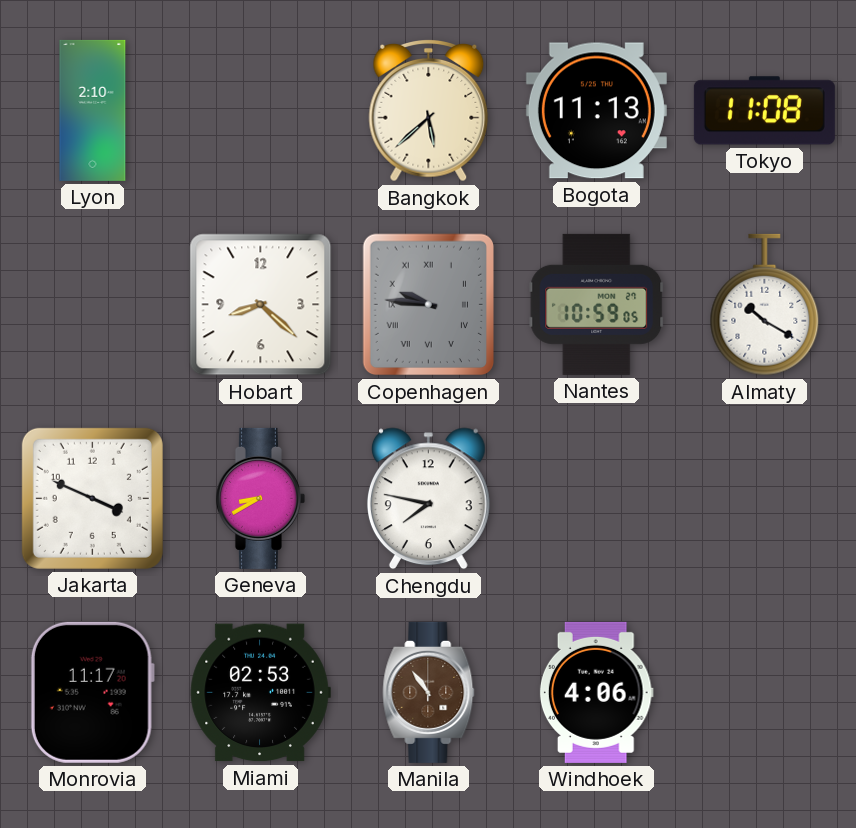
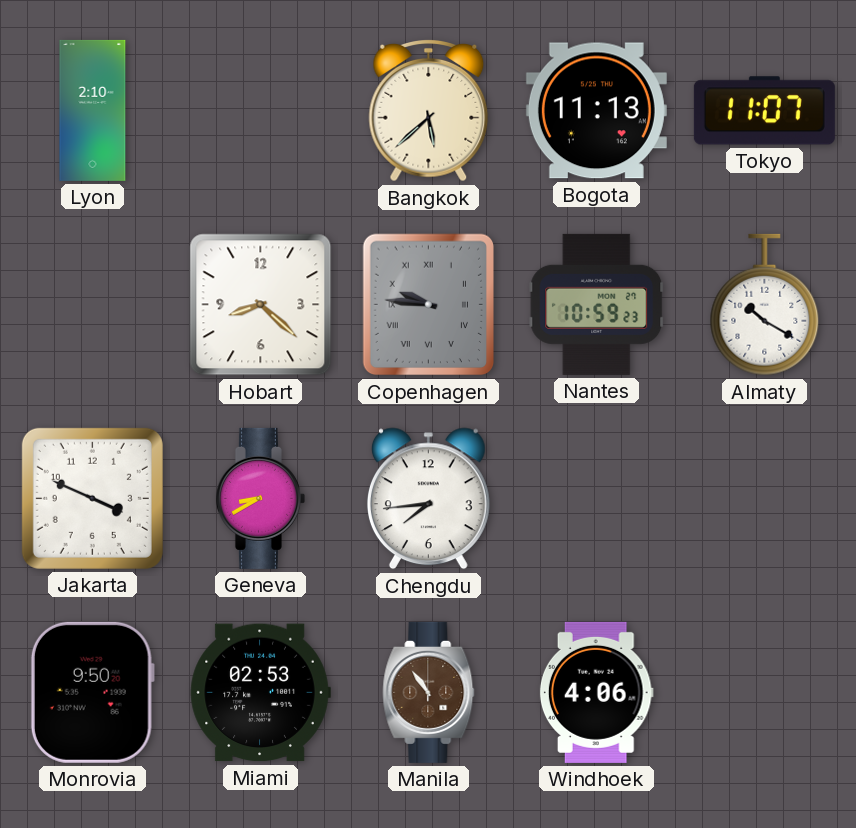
Tokyo: 11:08 -> 11:07 (764, 111)
Nantes: 10:59:05 -> 10:59:23 (597, 304)
Chengdu: 7:47 -> 7:44 (428, 499)
Monrovia: 11:17 -> 9:50 (92, 692)
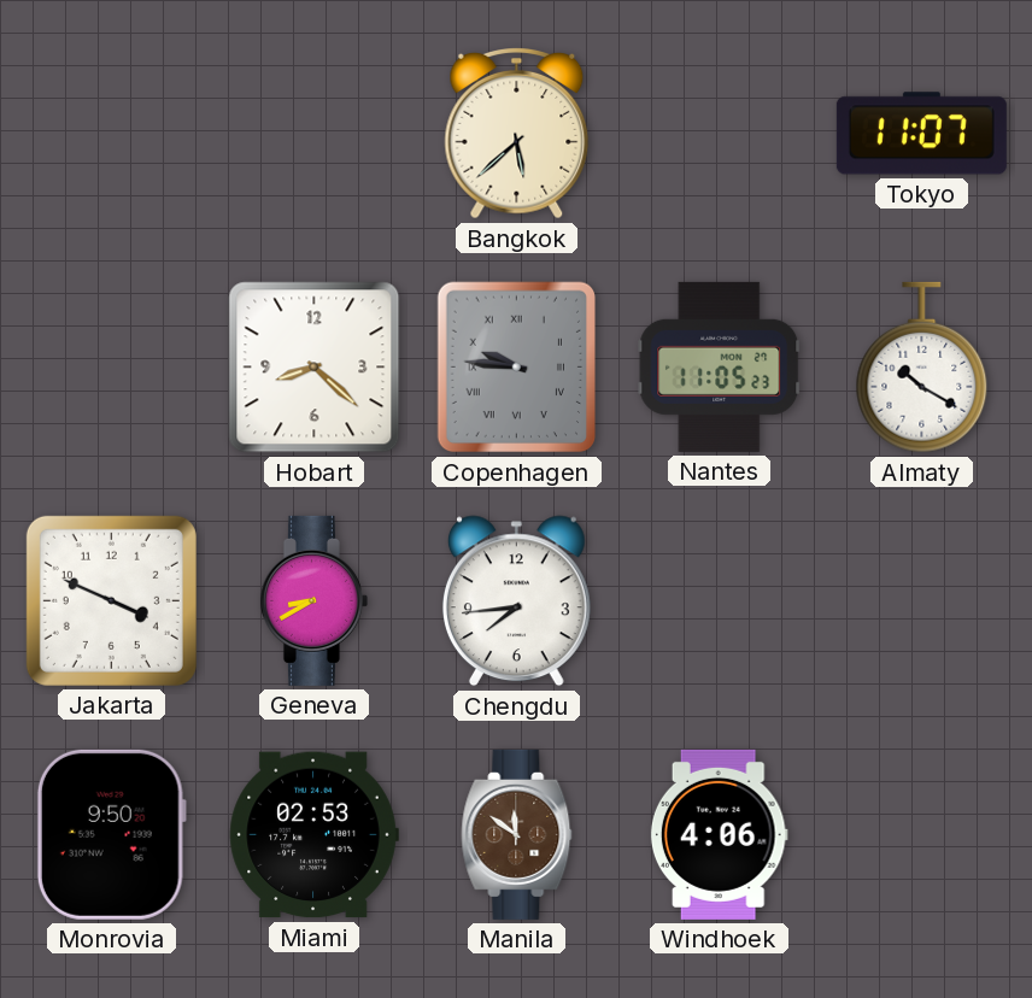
Lyon: 2:10 -> none (93, 110)
Bogota: 11:13 -> none (596, 111)
Nantes: 10:59 -> 11:05 (720, 366)
Manila: 10:54 -> 11:51 (517, 834)
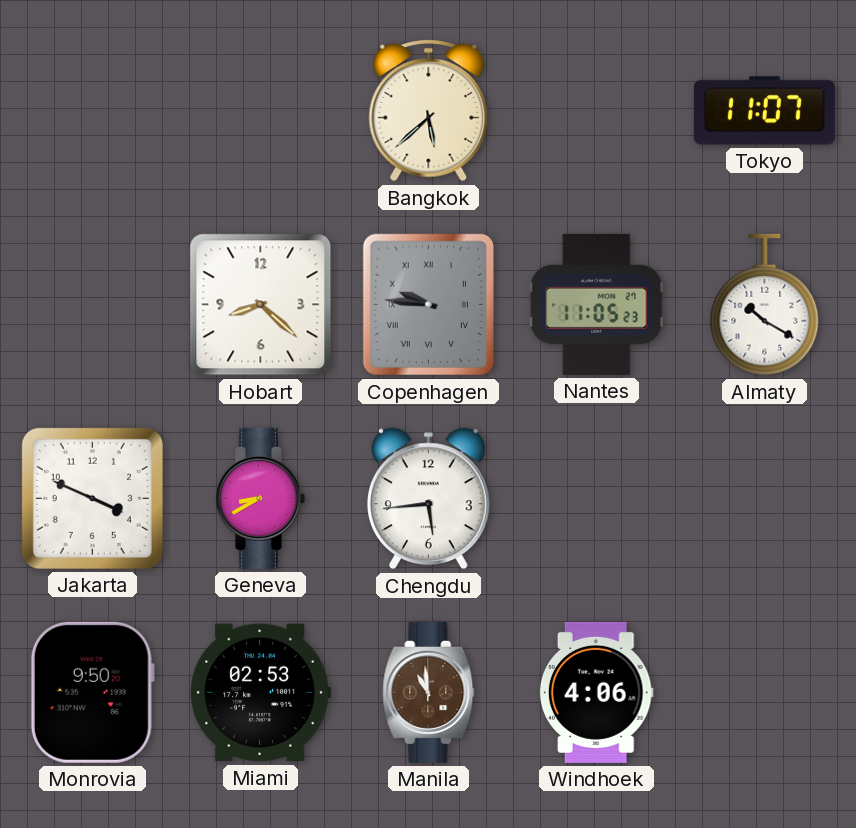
Chengdu: 7:44 -> 5:44 (428, 499)
Manila: 11:51 -> 10:59 (429, 692)
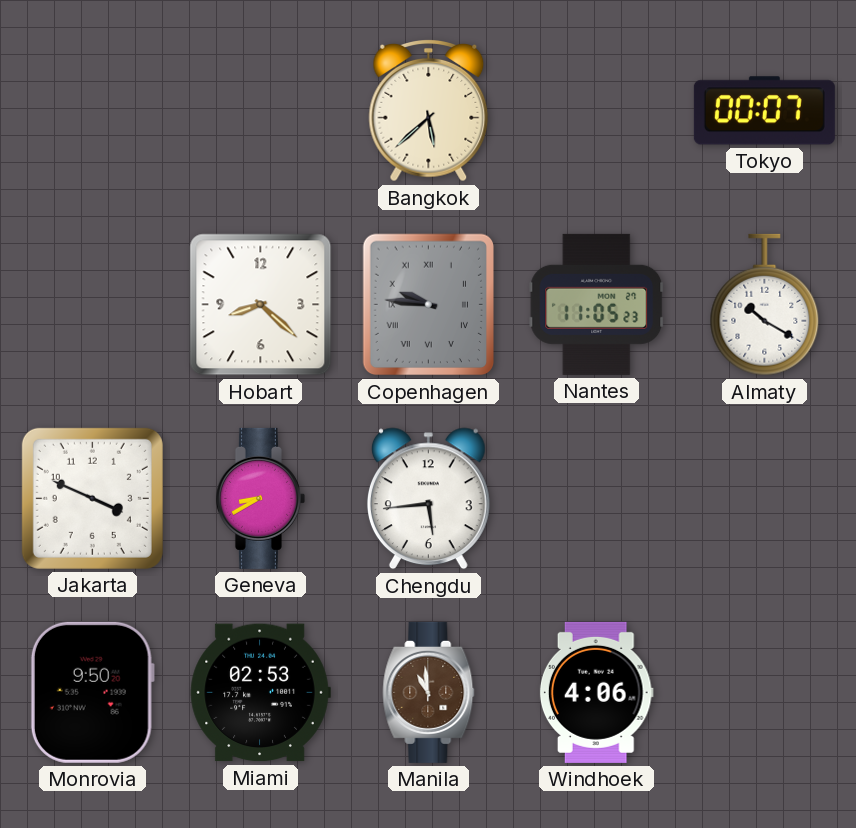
Tokyo: 11:07 -> 00:07 (764, 111)
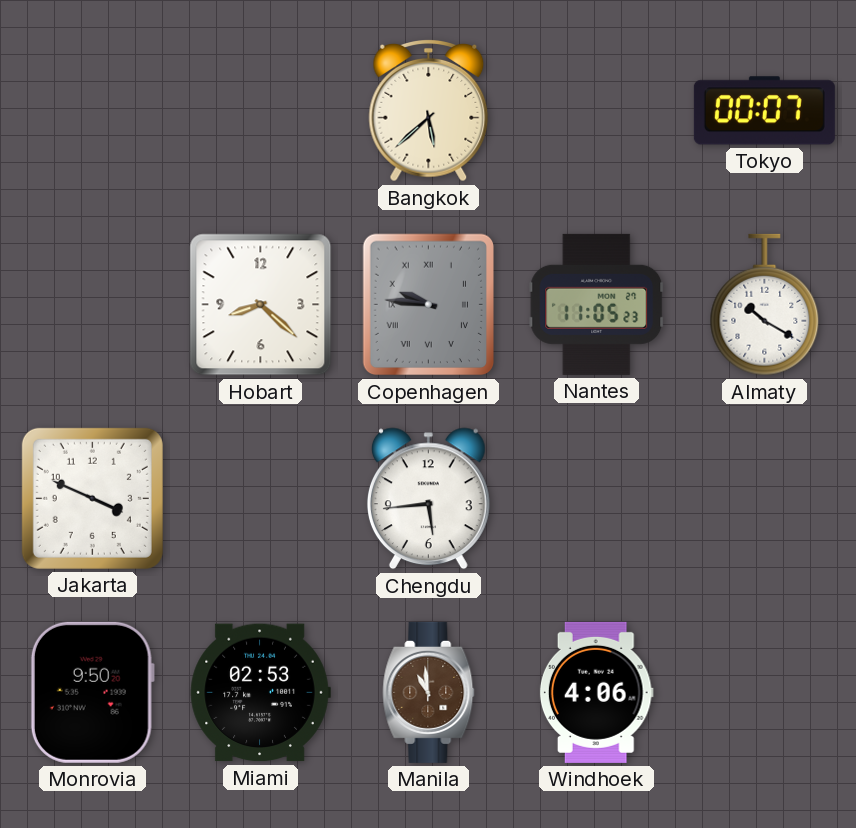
Geneva: 8:40 -> none (260, 498)
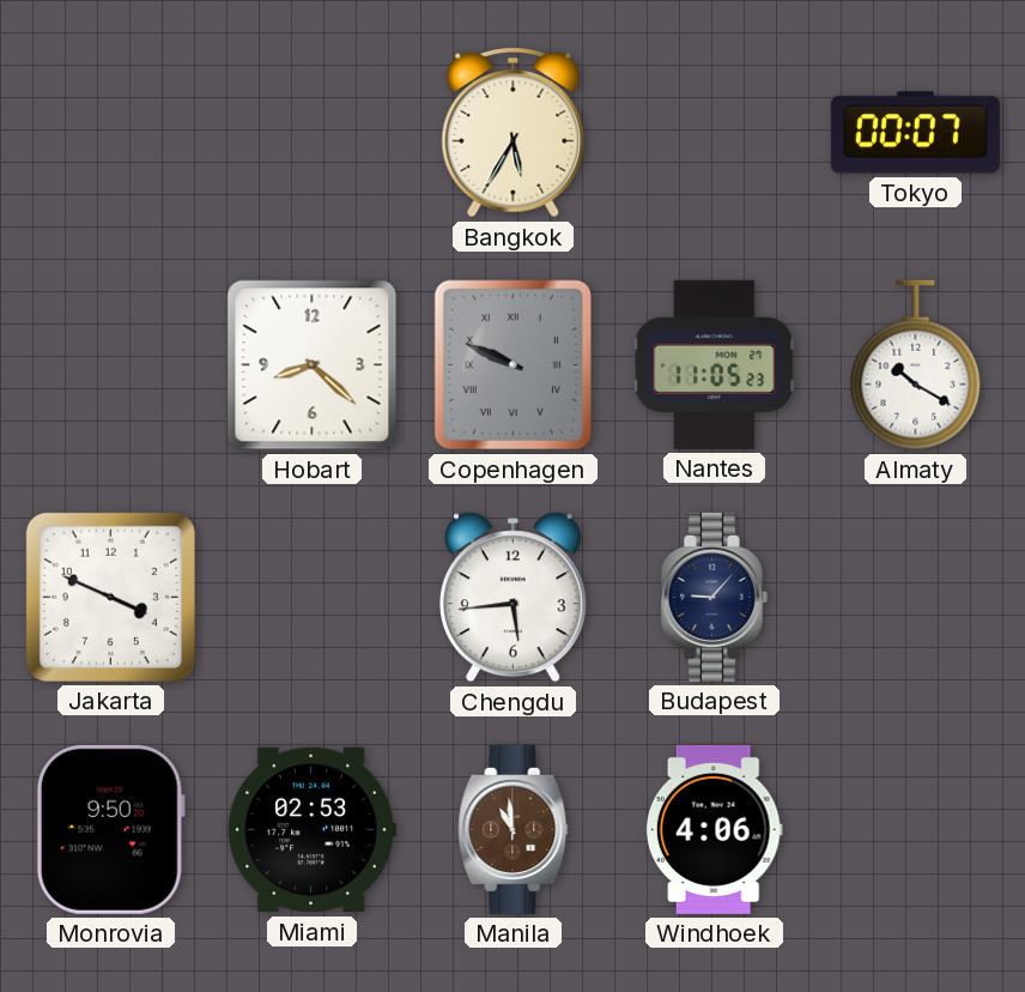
Bangkok: 5:38 -> 5:35 (514, 133)
Copenhagen: 9:46 -> 9:49 (514, 365)
Budapest: none -> 9:07 (714, 597)
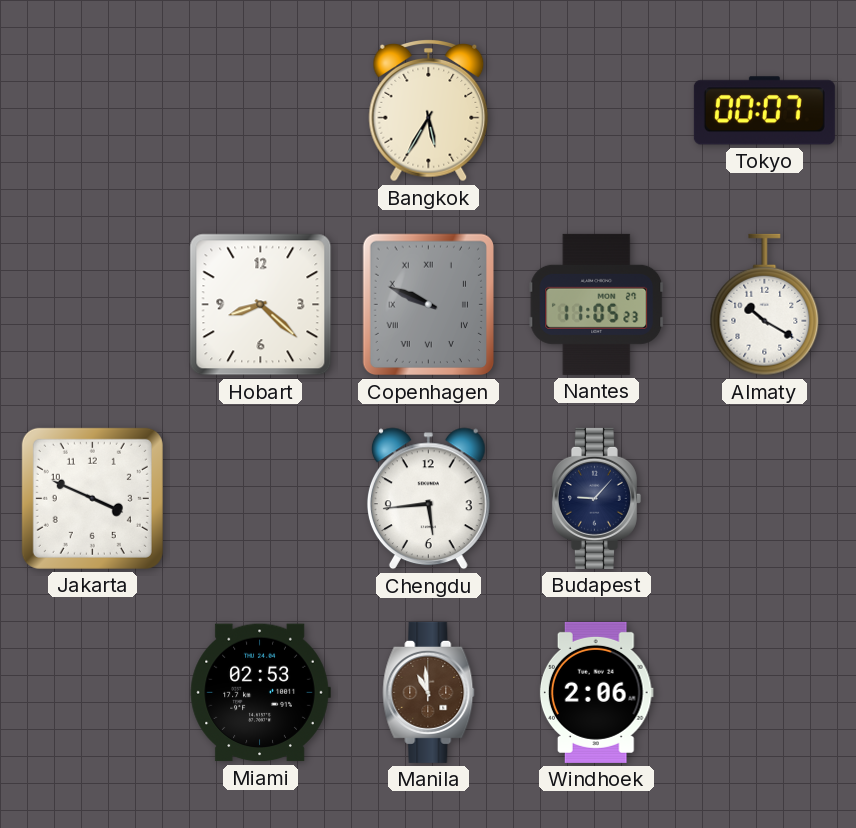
Monrovia: 9:50 -> none (110, 829)
Windhoek: 4:06 -> 2:06 (596, 692)
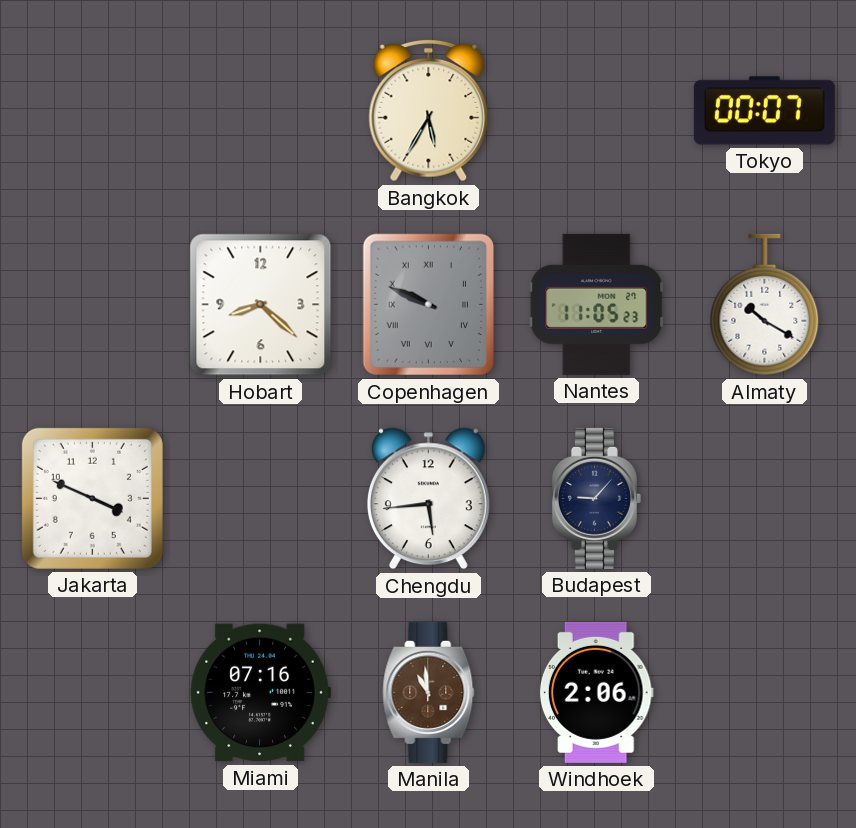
Miami: 02:53 -> 07:16 (260, 693)
